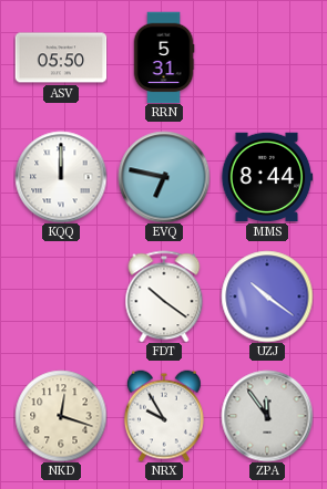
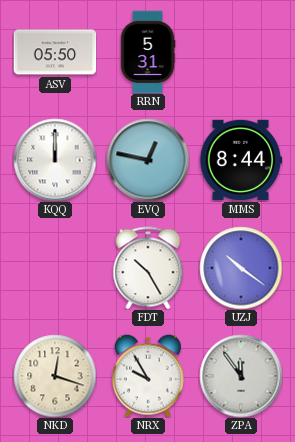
EVQ: 6:47 -> 12:47 (148, 160)
FDT: 10:21 -> 10:25 (148, 268)
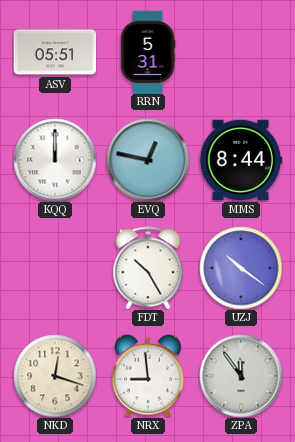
ASV: 05:50 -> 05:51 (55, 52)
NRX: 9:55 -> 8:59 (148, 376)
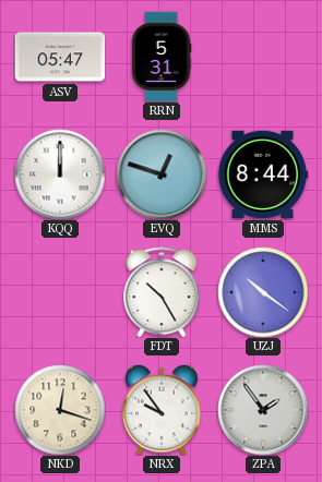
ASV: 05:51 -> 05:47 (60, 57)
EVQ: 12:47 -> 12:48 (162, 174)
NRX: 8:59 -> 9:54 (162, 410)
ZPA: 11:54 -> 1:54 (263, 410)
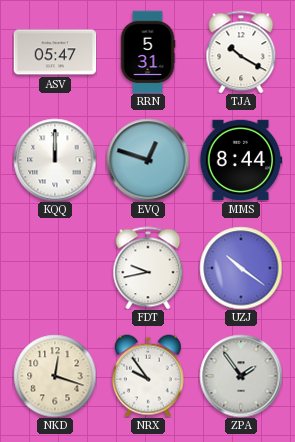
TJA: none -> 10:20 (241, 52)
FDT: 10:25 -> 9:43 (148, 268)
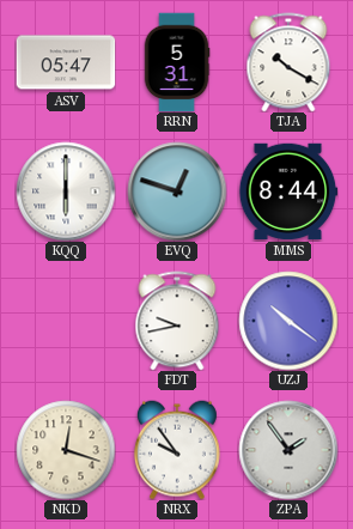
KQQ: 12:00 -> 6:00 (66, 191)
